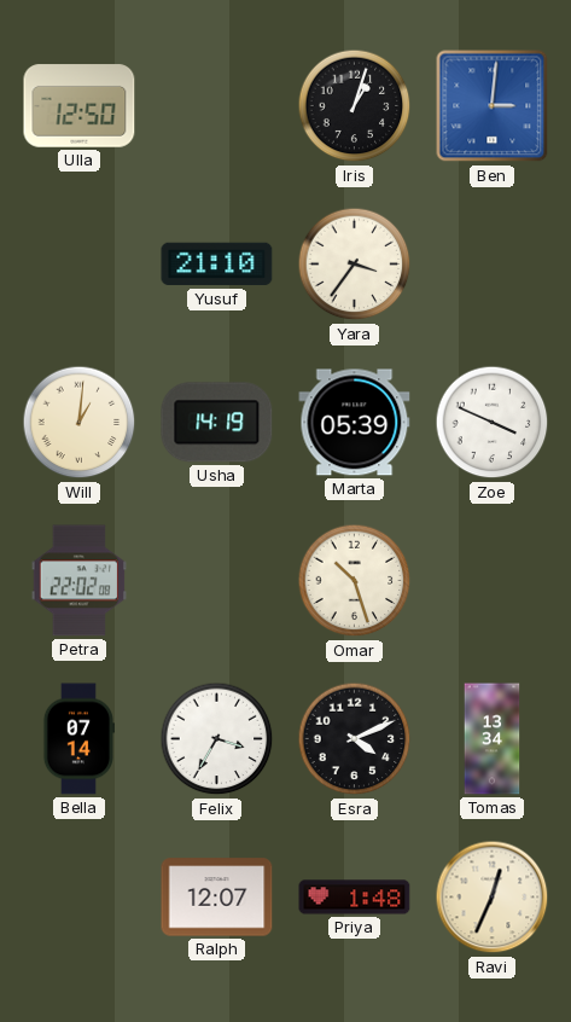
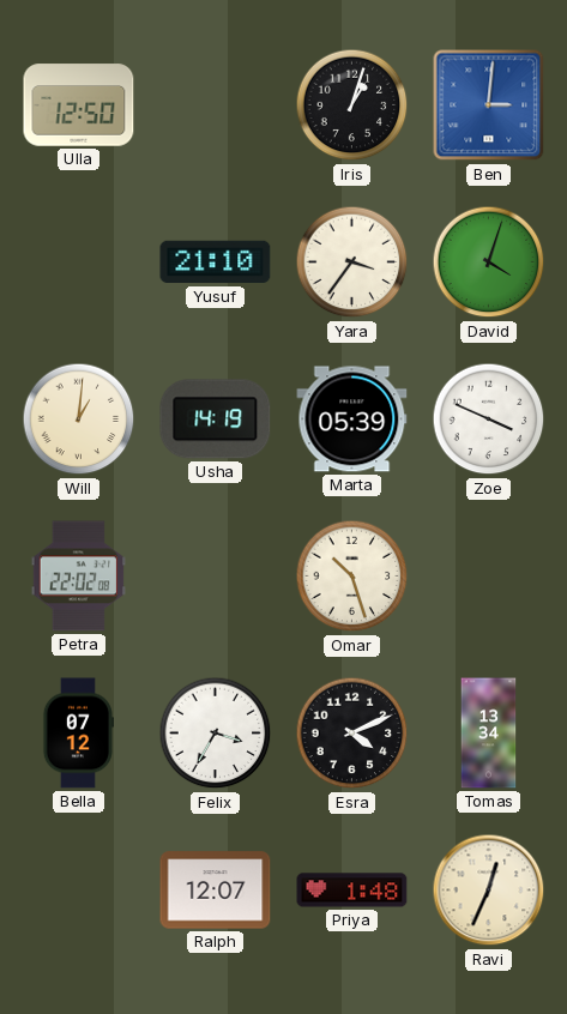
David: none -> 4:03 (489, 262)
Bella: 07:14 -> 07:12 (77, 734)
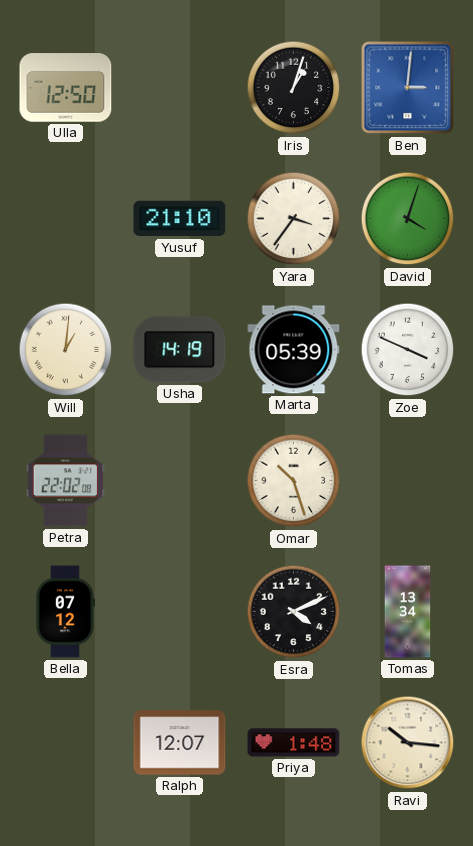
Felix: 3:35 -> none (216, 734)
Ravi: 12:34 -> 10:16 (408, 743)
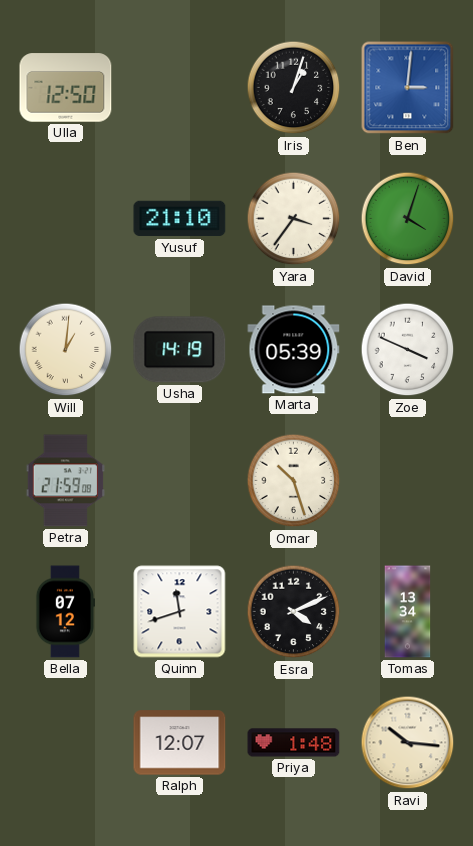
Petra: 22:02 -> 21:59 (65, 481)
Quinn: none -> 11:42 (180, 612)
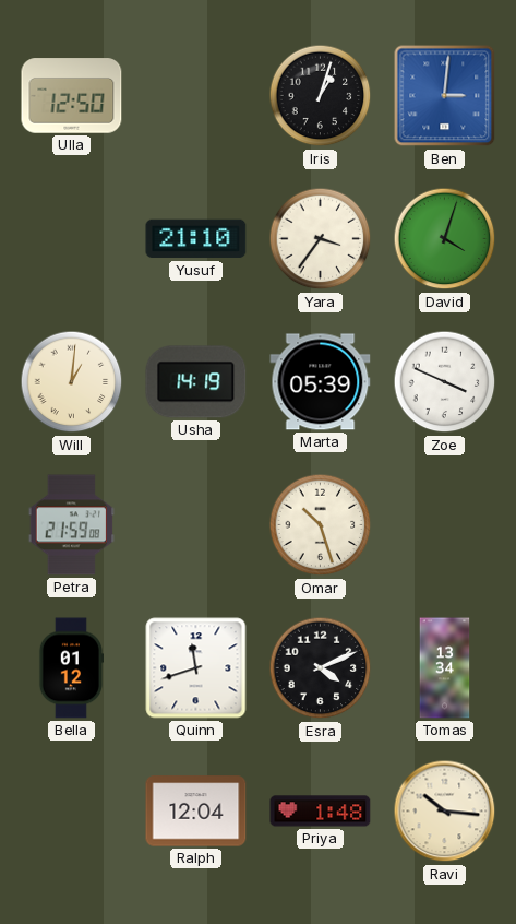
Bella: 07:12 -> 01:12 (70, 668)
Ralph: 12:07 -> 12:04 (196, 812)
